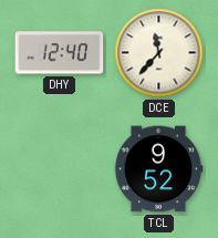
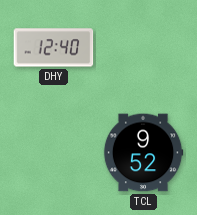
DCE: 11:37 -> none (159, 53)
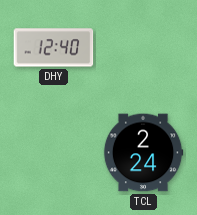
TCL: 9:52 -> 2:24 (143, 153)
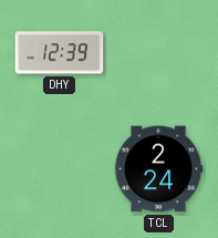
DHY: 12:40 -> 12:39 (60, 53)
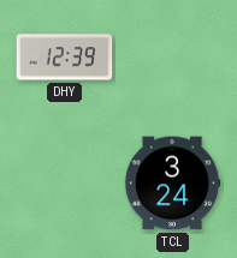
TCL: 2:24 -> 3:24 (172, 184)
